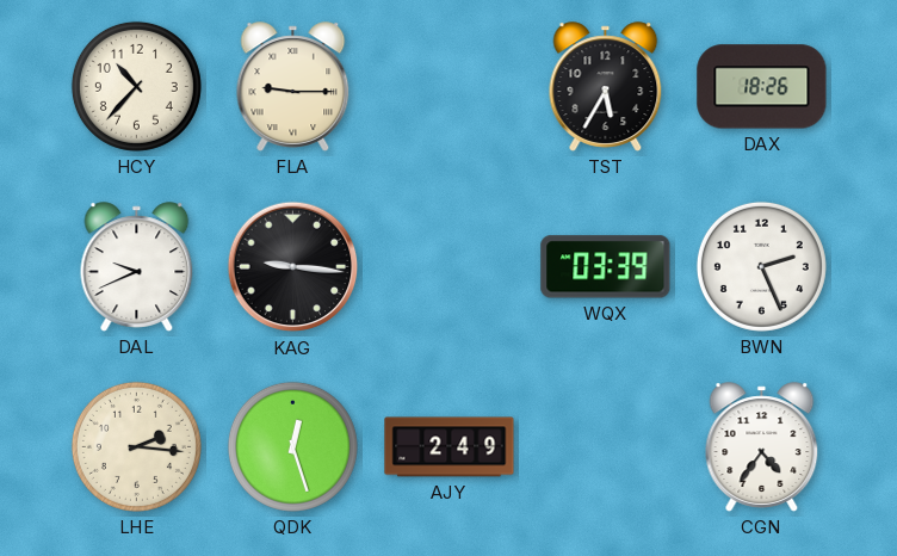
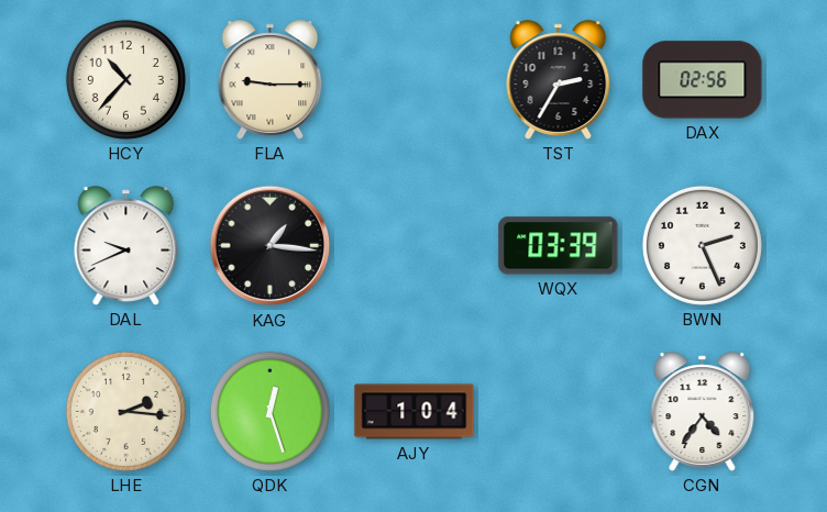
TST: 5:35 -> 2:35 (559, 80)
DAX: 18:26 -> 02:56 (703, 80)
KAG: 9:16 -> 1:16 (271, 246)
AJY: 2:49 -> 1:04 (415, 412)
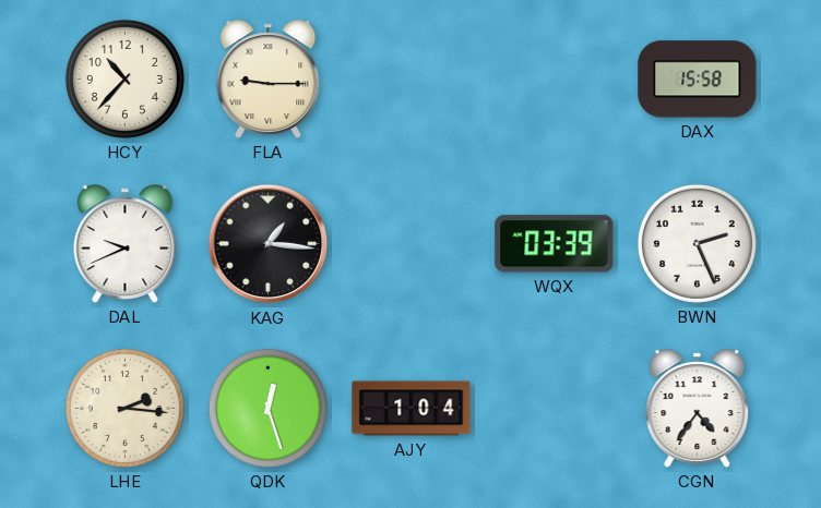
TST: 2:35 -> none (559, 80)
DAX: 02:56 -> 15:58 (698, 80)
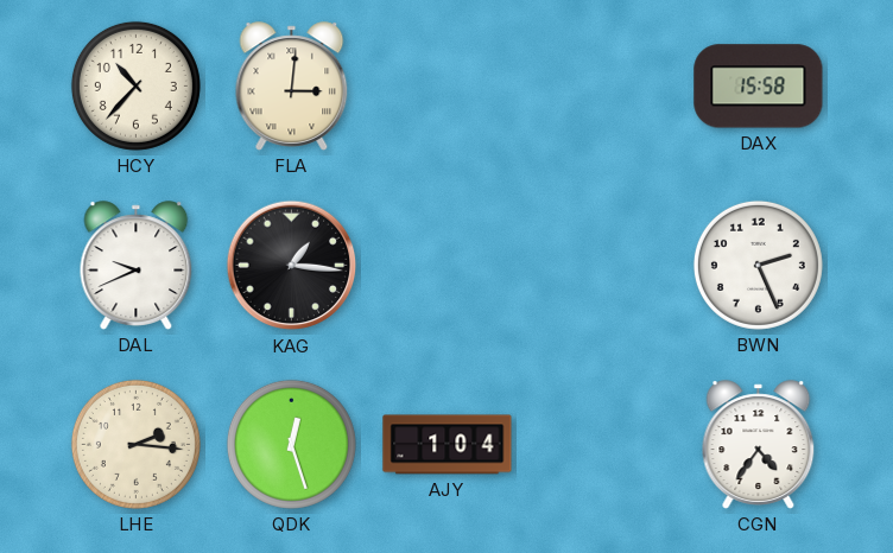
FLA: 9:15 -> 3:01 (292, 87)
WQX: 03:39 -> none (555, 244)
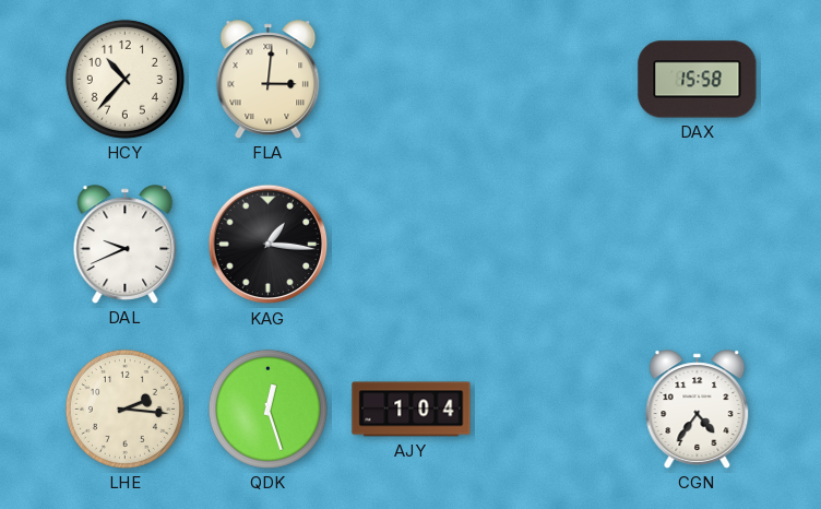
BWN: 2:26 -> none (758, 265)
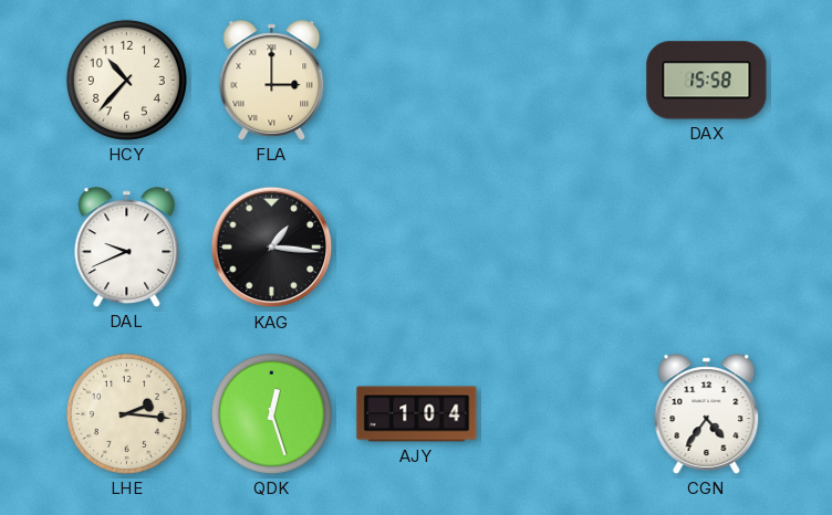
FLA: 3:01 -> 3:00 (272, 81)
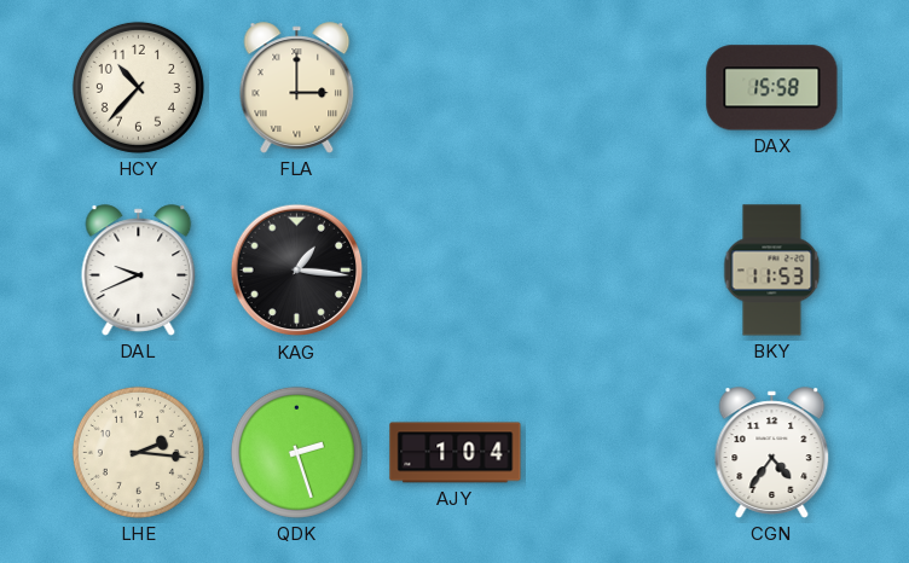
BKY: none -> 11:53 (772, 271)
QDK: 12:27 -> 2:27 (296, 452)
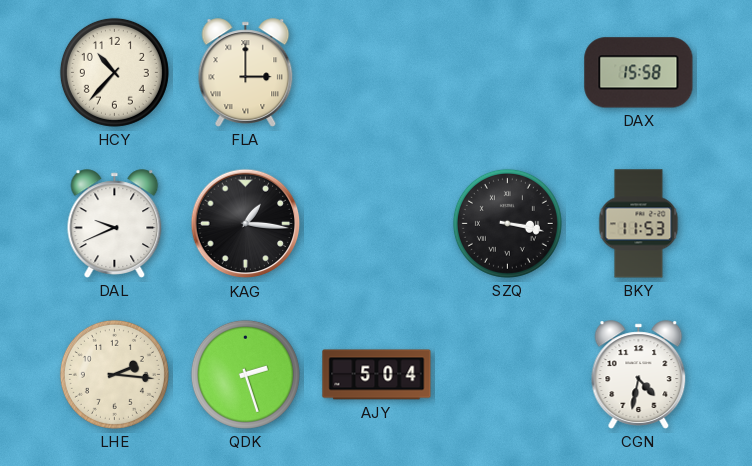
SZQ: none -> 3:17 (507, 223)
AJY: 1:04 -> 5:04 (377, 375)
CGN: 4:36 -> 4:32 (639, 375)
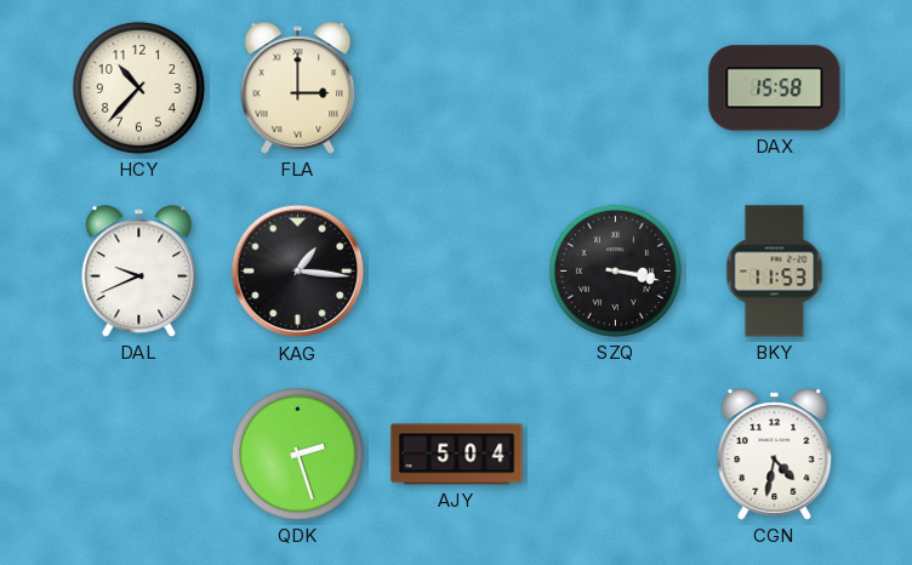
LHE: 2:16 -> none (114, 374)
